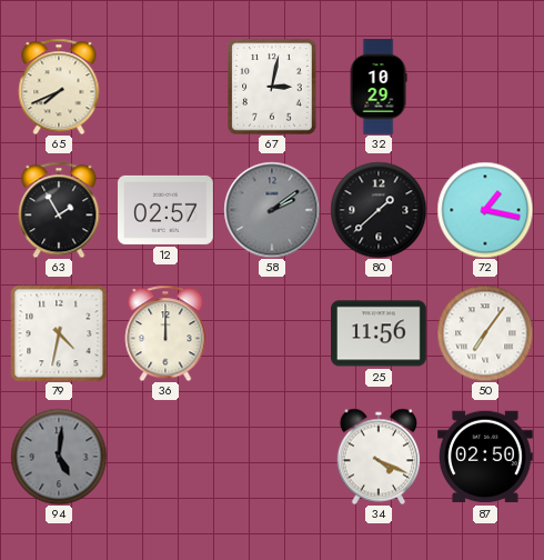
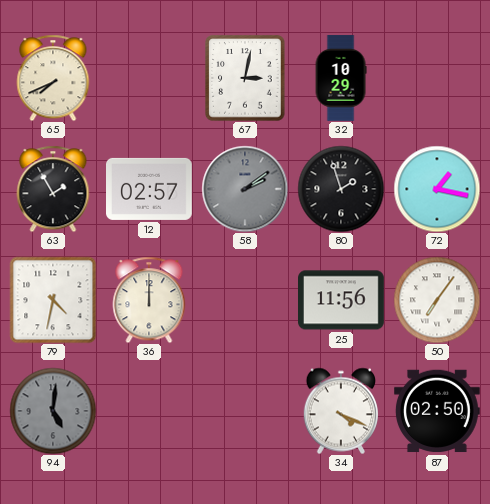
80: 1:38 -> 1:57 (341, 189)
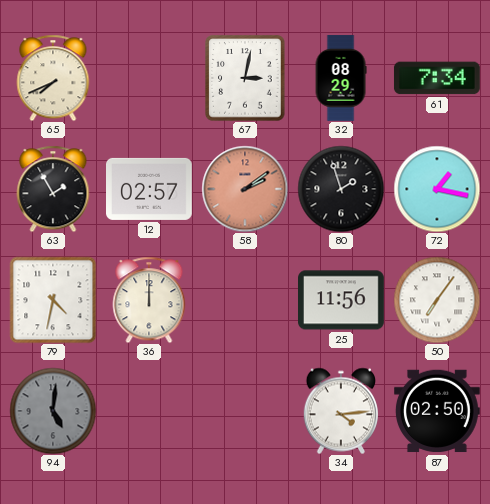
32: 10:29 -> 08:29 (341, 78)
61: none -> 7:34 (437, 78)
58 dial: grey -> salmon (245, 189)
34: 4:19 -> 4:14 (340, 411)
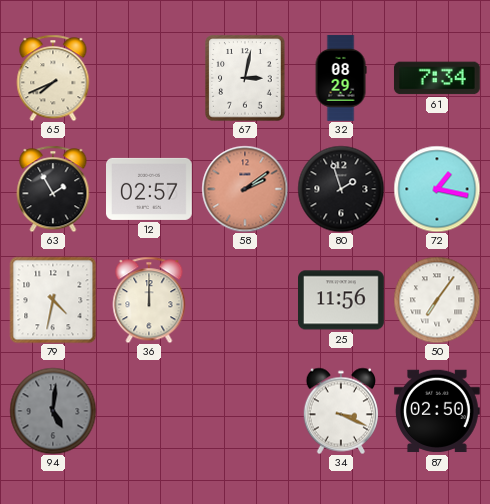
34: 4:14 -> 3:19 (340, 411)
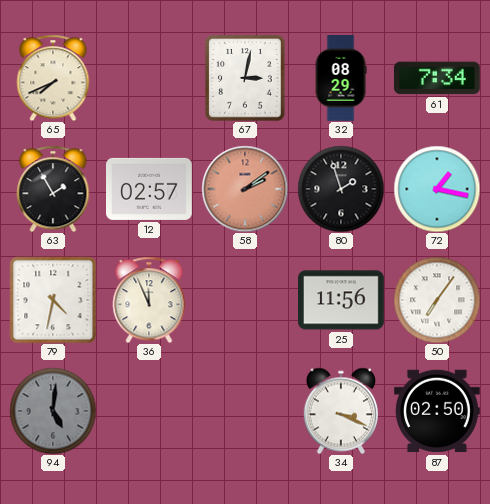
36: 12:00 -> 11:56 (149, 300)
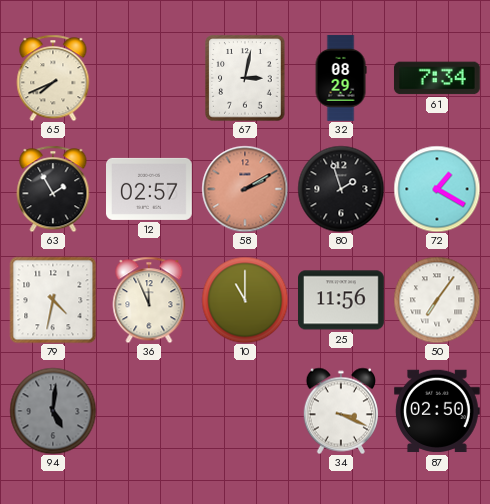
58: 2:09 -> 2:10 (245, 189)
72: 1:17 -> 1:20 (437, 189)
10: none -> 11:00 (245, 300)
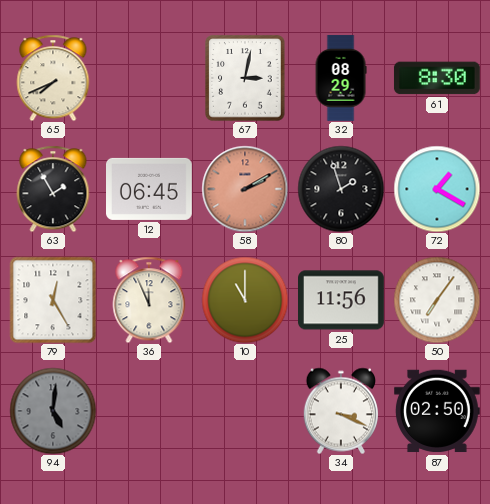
61: 7:34 -> 8:30 (437, 78)
12: 02:57 -> 06:45 (150, 189)
79: 4:32 -> 12:25 (53, 300)
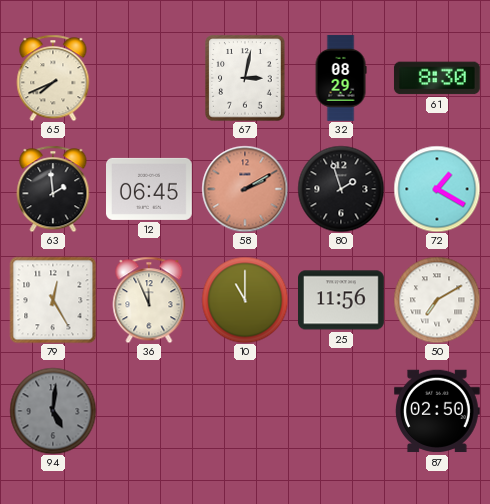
63: 1:55 -> 1:59 (53, 189)
50: 7:06 -> 7:10 (437, 300)
34: 3:19 -> none (340, 411)
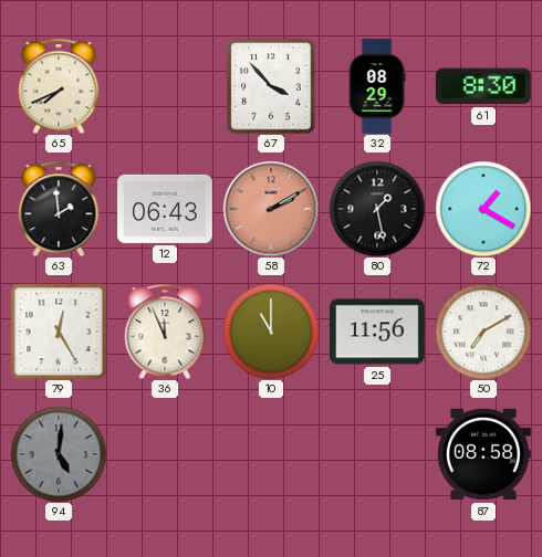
67: 3:02 -> 3:53 (271, 86)
12: 06:45 -> 06:43 (166, 209)
80: 1:57 -> 1:28 (377, 209)
87: 02:50 -> 08:58 (484, 454)
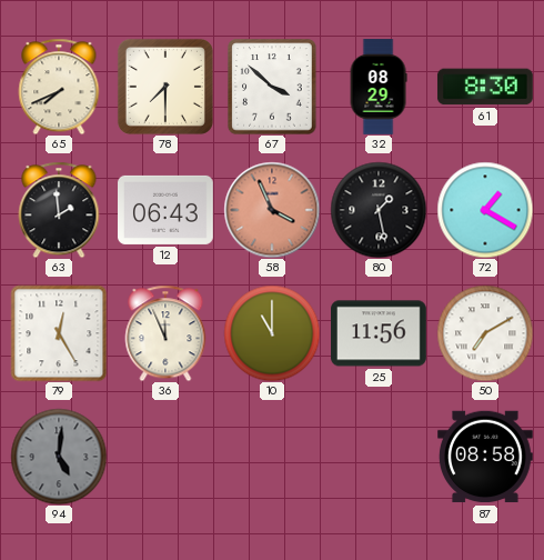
78: none -> 7:30 (165, 87)
67: 3:53 -> 3:52 (272, 87)
58: 2:10 -> 3:56 (272, 210)
